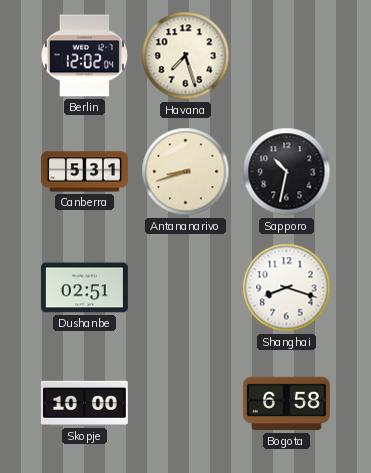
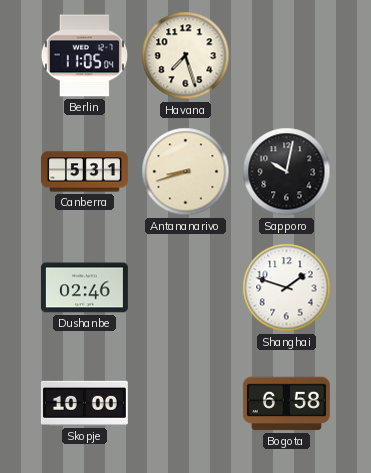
Berlin: 12:02 -> 11:05 (84, 56)
Sapporo: 10:32 -> 10:02 (287, 172)
Dushanbe: 02:51 -> 02:46 (84, 288)
Shanghai: 8:18 -> 1:48 (287, 288)
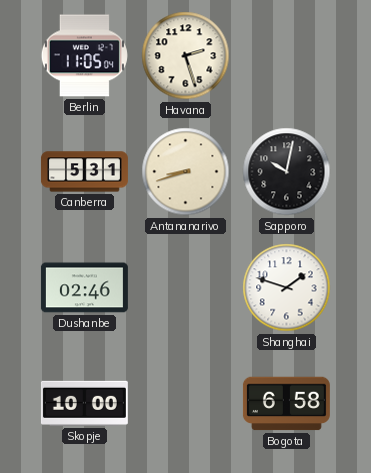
Havana: 7:27 -> 2:27 (186, 56)
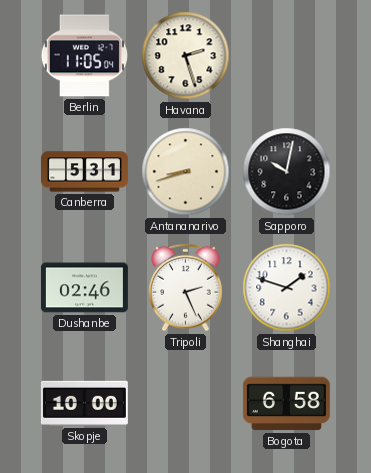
Tripoli: none -> 2:26 (186, 288)
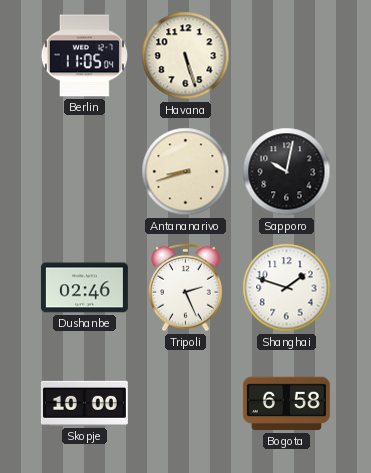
Havana: 2:27 -> 5:27 (186, 56)
Canberra: 5:31 -> none (84, 172)
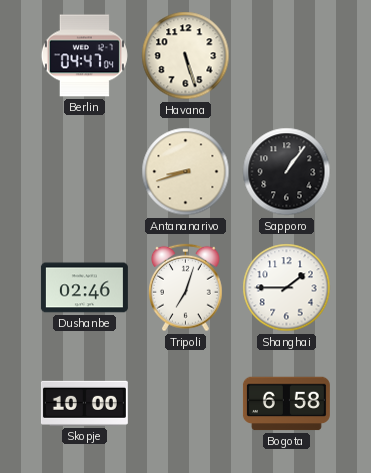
Berlin: 11:05 -> 04:47 (84, 56)
Sapporo: 10:02 -> 1:06 (287, 172)
Tripoli: 2:26 -> 7:03 (186, 288)
Shanghai: 1:48 -> 1:45 (287, 288)
